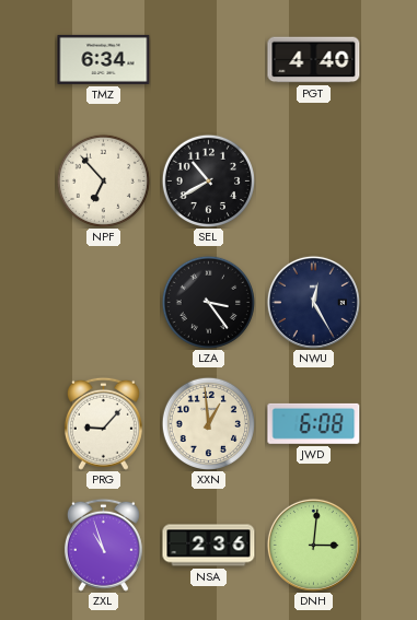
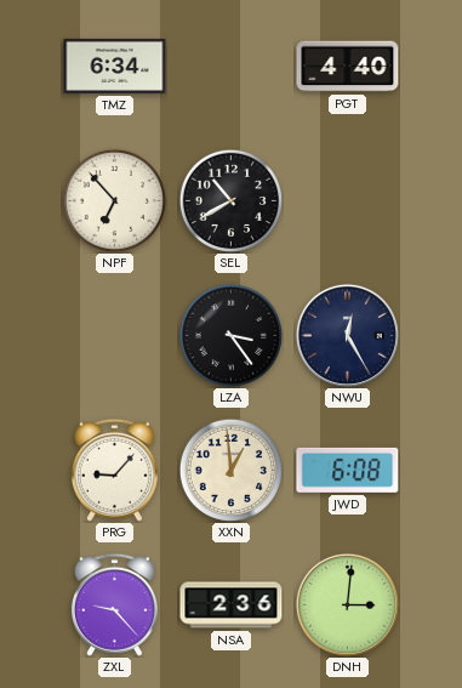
ZXL: 10:57 -> 9:23 (114, 604)
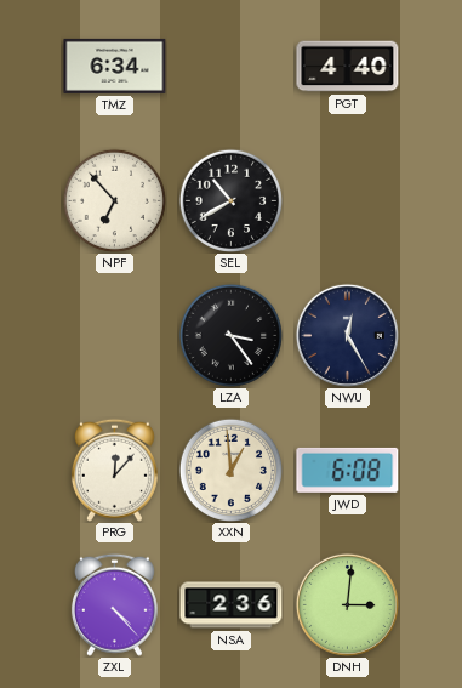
PRG: 9:07 -> 12:07 (114, 470)
ZXL: 9:23 -> 4:23 (114, 604)
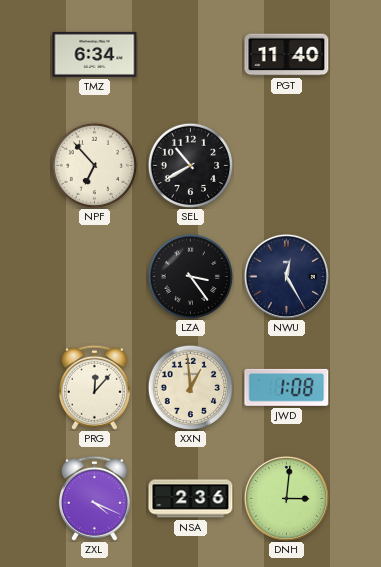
PGT: 4:40 -> 11:40 (287, 55)
JWD: 6:08 -> 1:08 (287, 387)
ZXL: 4:23 -> 4:19 (94, 498)
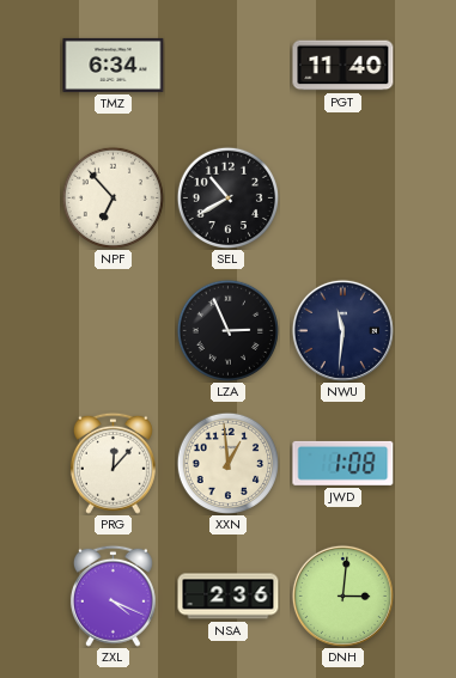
LZA: 3:24 -> 2:56 (227, 330)
NWU: 12:25 -> 11:31 (342, 330)
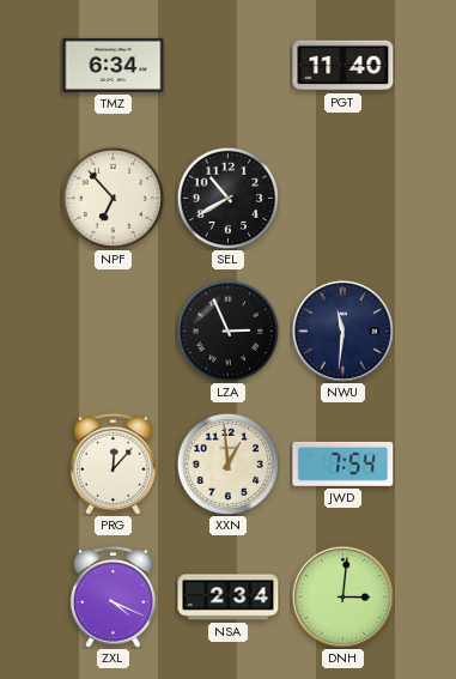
JWD: 1:08 -> 7:54 (343, 463)
NSA: 2:36 -> 2:34 (229, 598)
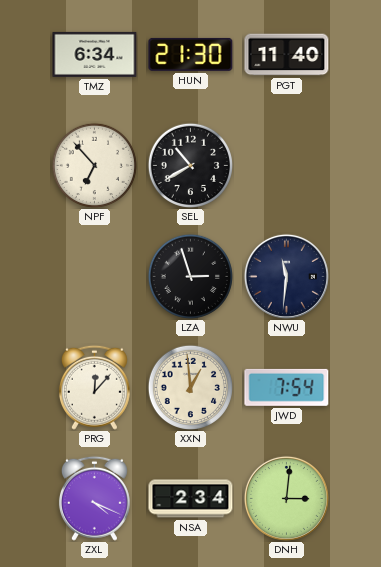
HUN: none -> 21:30 (191, 54)
LZA: 2:56 -> 2:57 (190, 276)
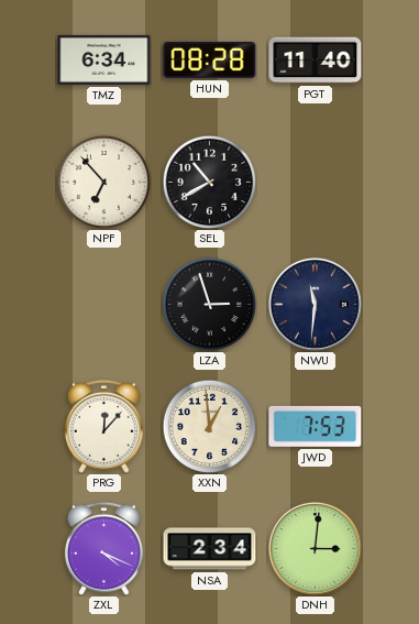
HUN: 21:30 -> 08:28 (210, 59)
JWD: 7:54 -> 7:53 (316, 426)
